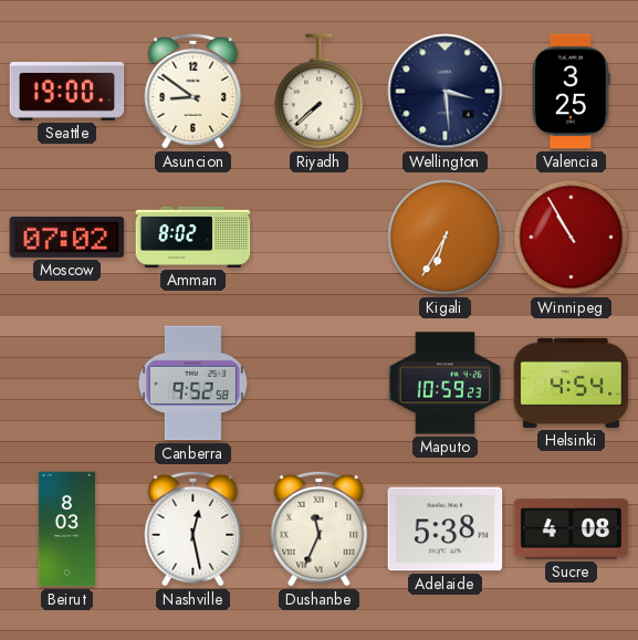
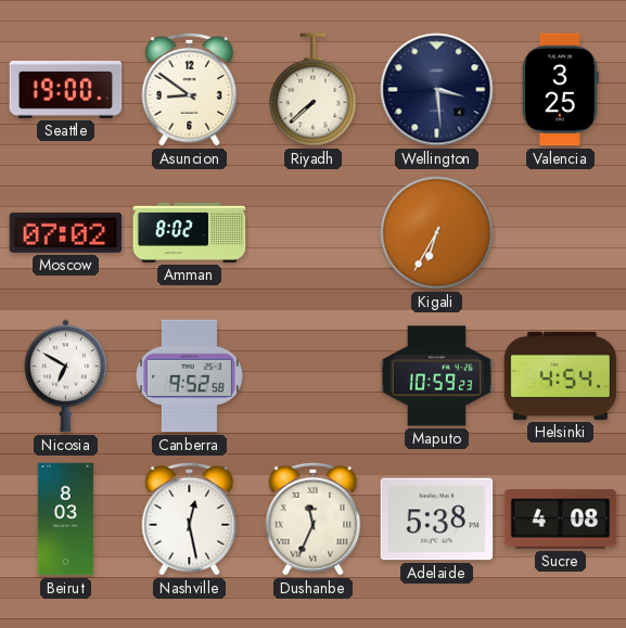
Winnipeg: 10:55 -> none (572, 238)
Nicosia: none -> 6:50 (66, 376)
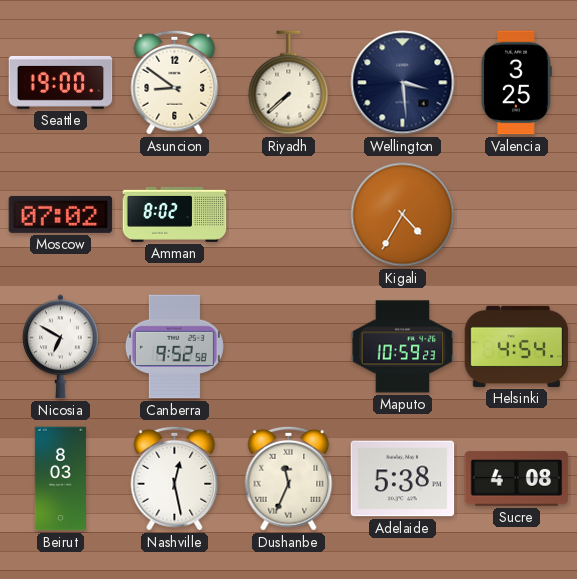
Kigali: 6:35 -> 4:35 (403, 215)
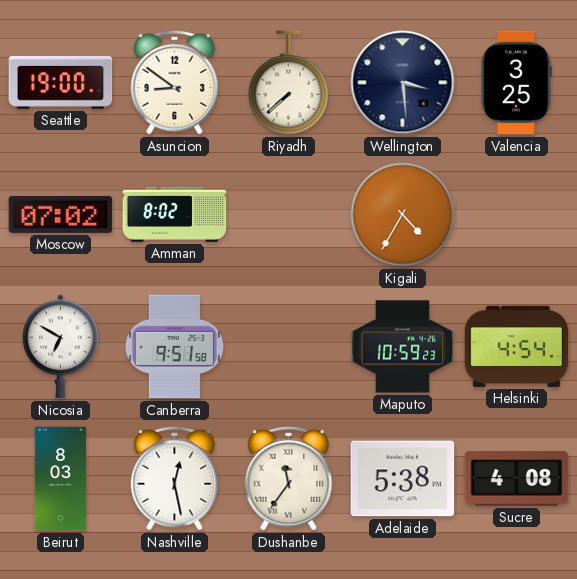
Canberra: 9:52 -> 9:51 (174, 347)
Dushanbe: 11:34 -> 11:36 (289, 478)
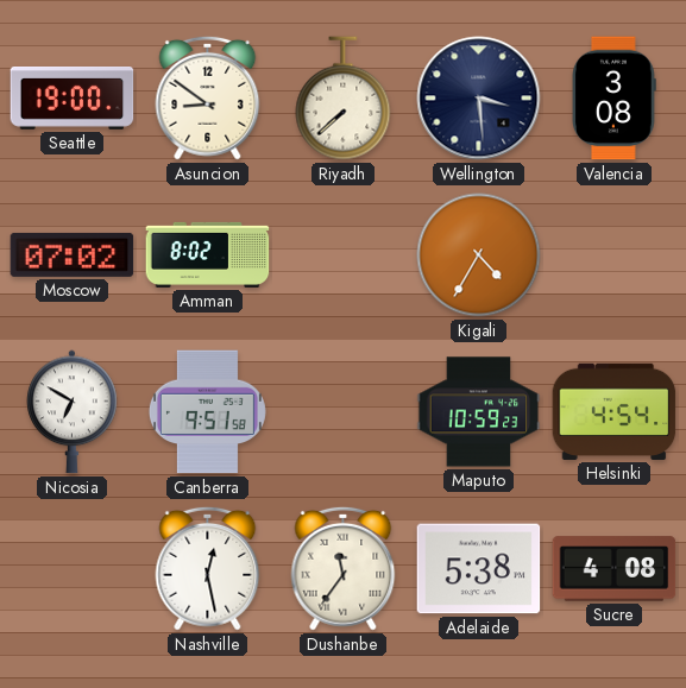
Valencia: 3:25 -> 3:08 (613, 99)
Beirut: 8:03 -> none (60, 479)
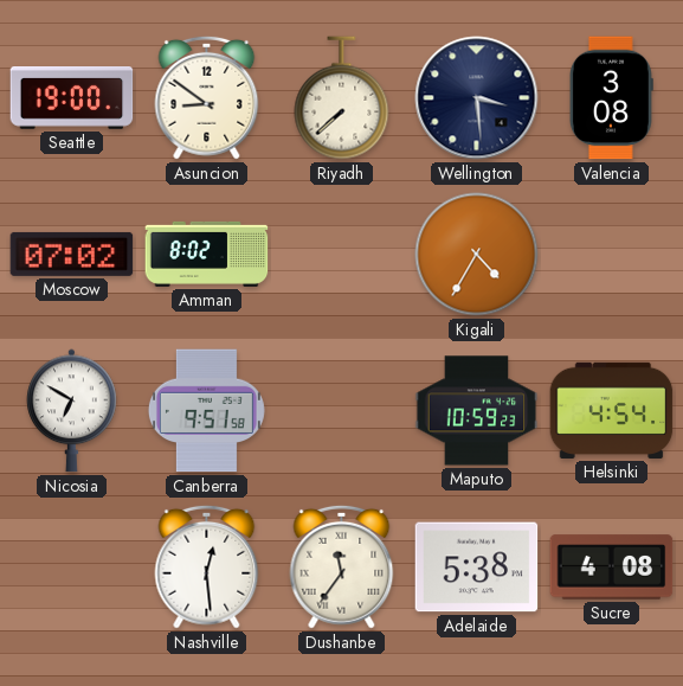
Nashville: 12:28 -> 12:29 (207, 566)
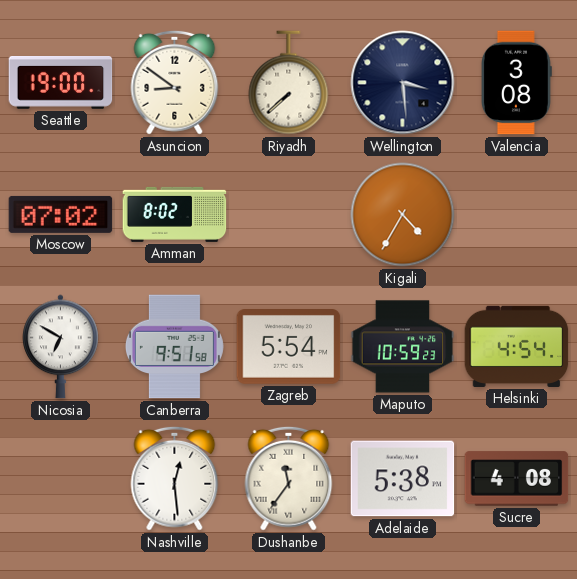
Zagreb: none -> 5:54 (289, 347)
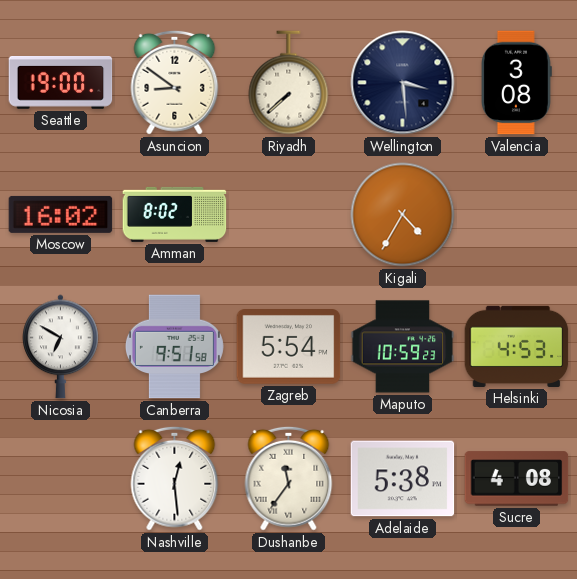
Moscow: 07:02 -> 16:02 (61, 214)
Helsinki: 4:54 -> 4:53 (517, 346)
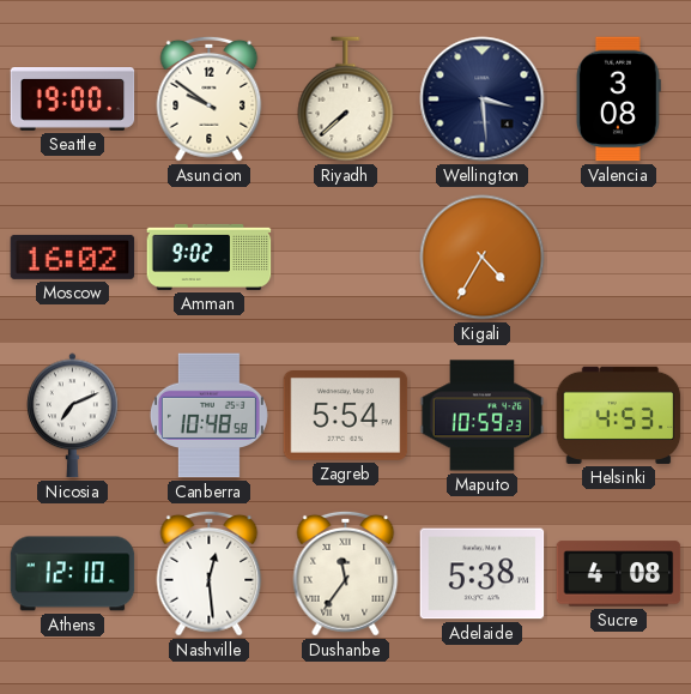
Asuncion: 8:51 -> 9:51 (210, 98)
Amman: 8:02 -> 9:02 (210, 257)
Nicosia: 6:50 -> 7:11 (73, 416)
Canberra: 9:51 -> 10:48 (208, 416)
Athens: none -> 12:10 (73, 574)
